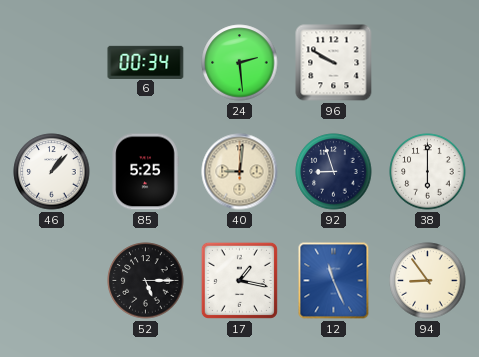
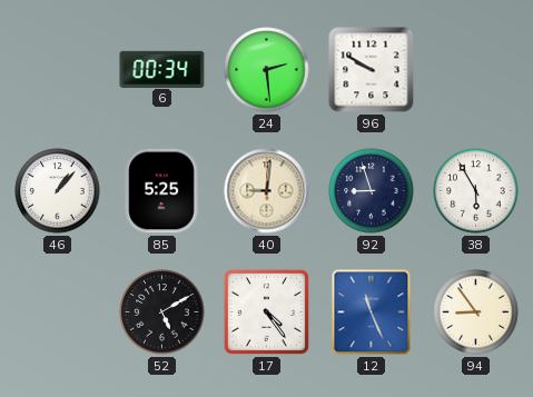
38: 6:00 -> 5:55 (476, 191)
52: 5:15 -> 5:10 (162, 312)
17: 1:17 -> 4:24 (266, 311)
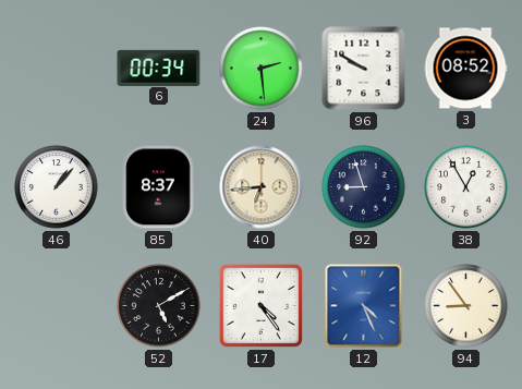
3: none -> 08:52 (465, 69)
85: 5:25 -> 8:37 (158, 187)
40: 9:01 -> 6:44 (262, 187)
38: 5:55 -> 12:55 (466, 187)
12: 11:26 -> 4:26 (364, 306)
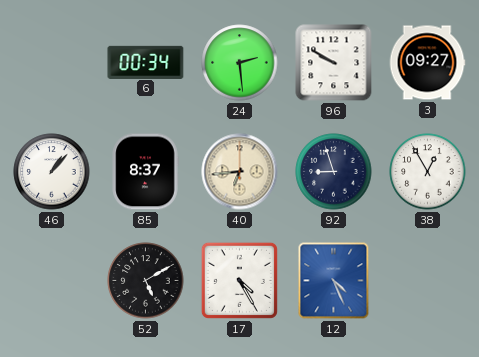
3: 08:52 -> 09:27 (427, 63)
17: 4:24 -> 4:25 (239, 280)
94: 8:54 -> none (466, 306)
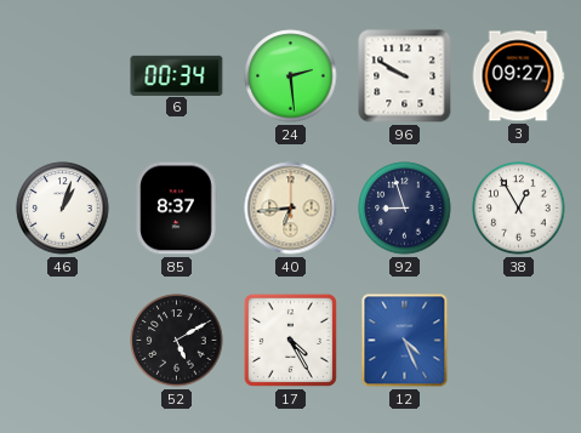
46: 1:07 -> 1:03 (63, 209)
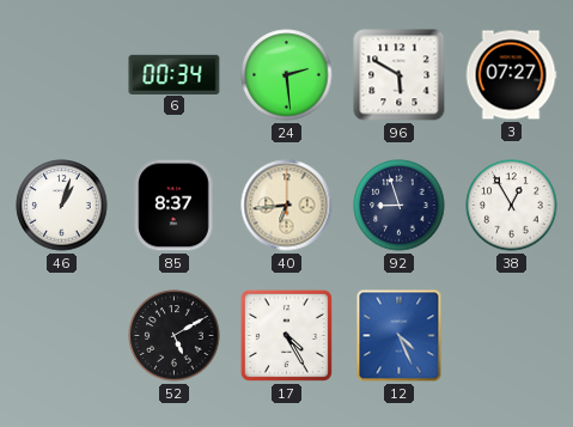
96: 9:50 -> 5:50 (400, 75)
3: 09:27 -> 07:27 (511, 75)
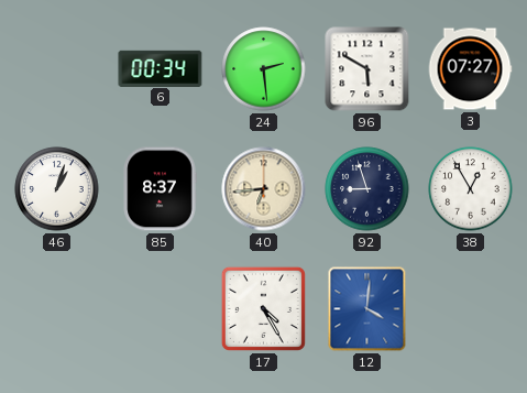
52: 5:10 -> none (175, 336)
12: 4:26 -> 4:01 (367, 309)
